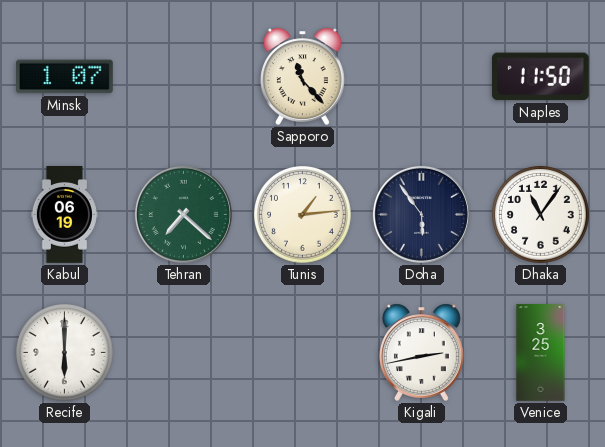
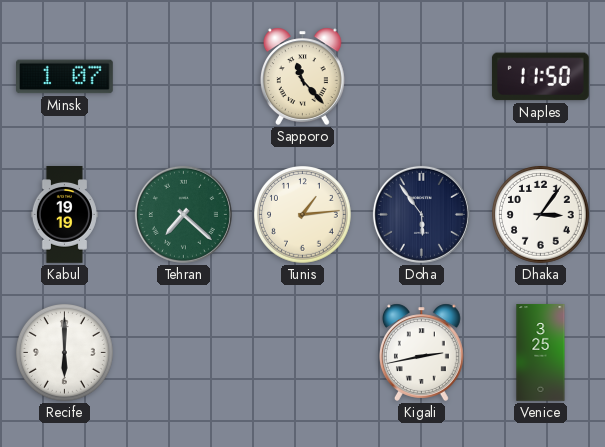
Kabul: 06:19 -> 19:19 (64, 215)
Dhaka: 11:06 -> 3:06 (541, 215)
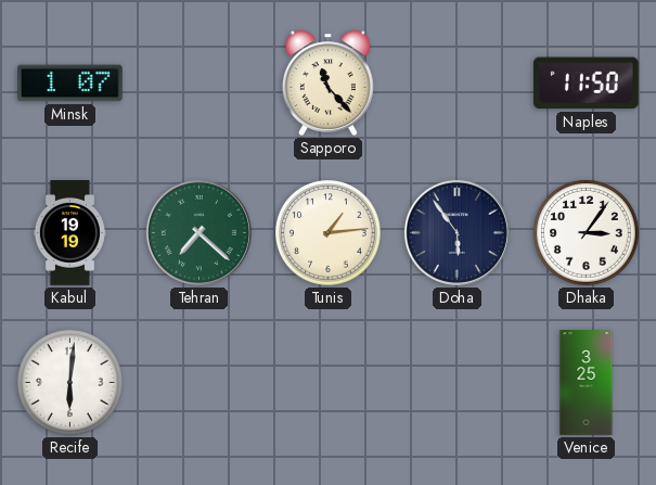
Recife: 6:00 -> 6:01 (70, 383)
Kigali: 2:43 -> none (421, 352)
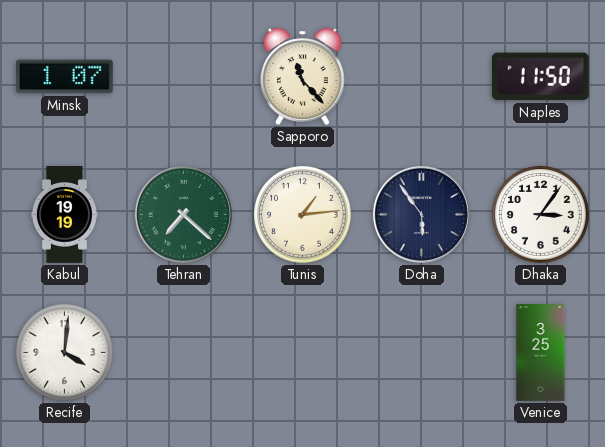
Recife: 6:01 -> 4:01 (65, 353)
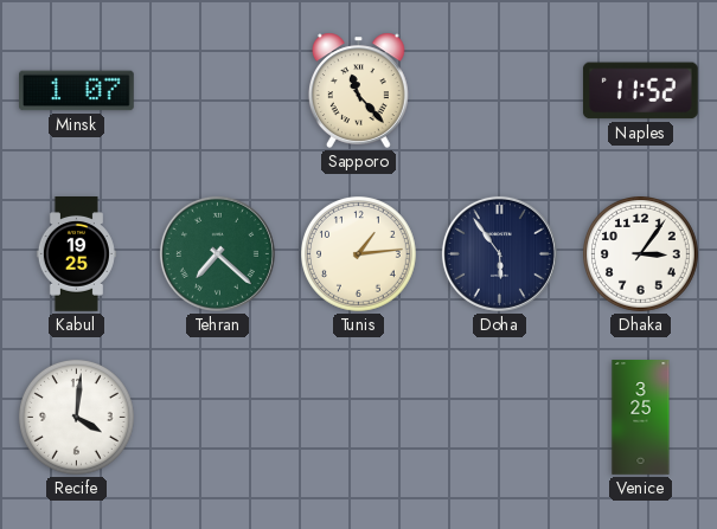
Naples: 11:50 -> 11:52 (640, 91)
Kabul: 19:19 -> 19:25 (76, 254)
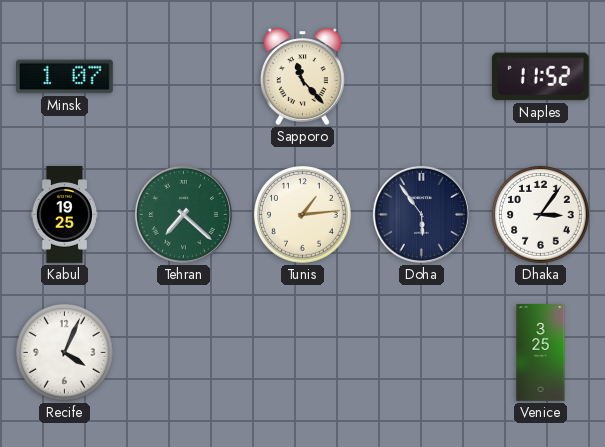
Recife: 4:01 -> 4:04 (65, 353)
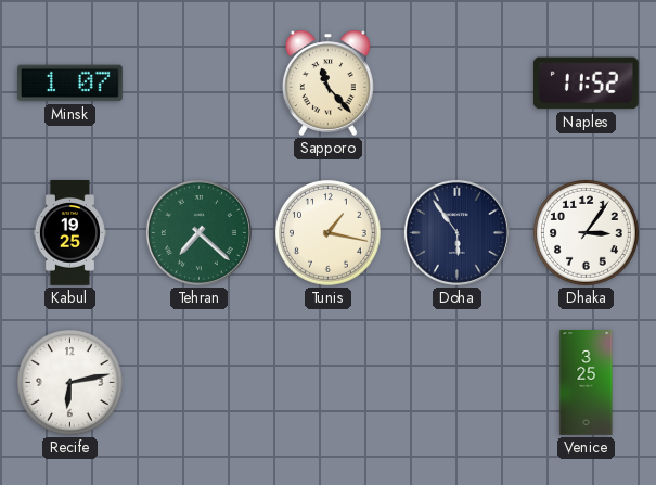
Tunis: 1:14 -> 1:17 (329, 233)
Recife: 4:04 -> 6:13 (70, 383)
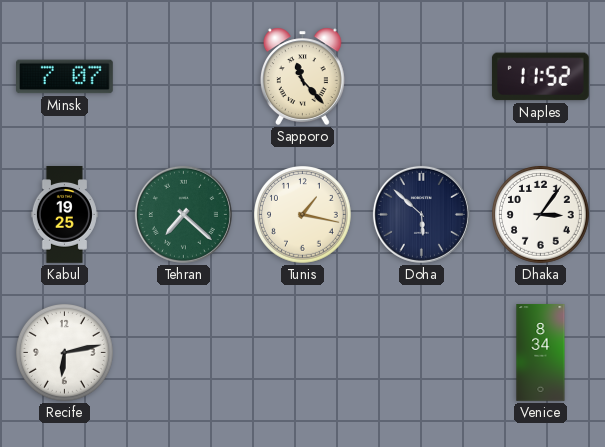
Minsk: 1:07 -> 7:07 (65, 77)
Doha: 5:54 -> 5:52 (421, 214)
Venice: 3:25 -> 8:34 (541, 353)
